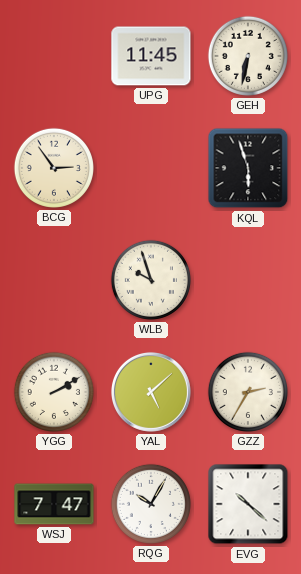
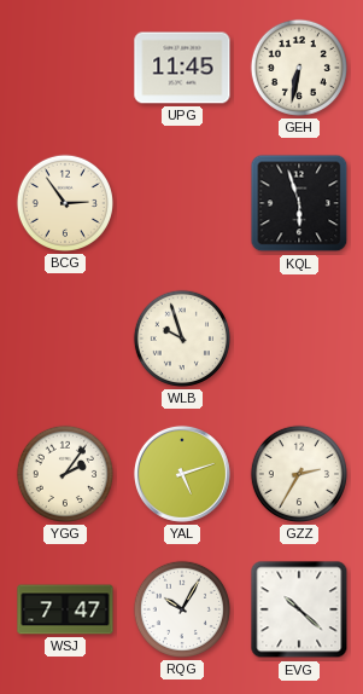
YGG: 2:10 -> 2:06 (65, 474)
YAL: 5:08 -> 5:12 (182, 474)
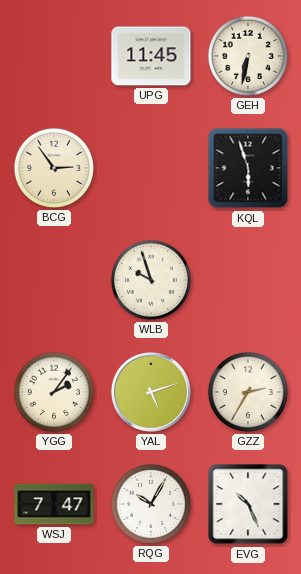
EVG: 10:22 -> 10:26 (248, 504)
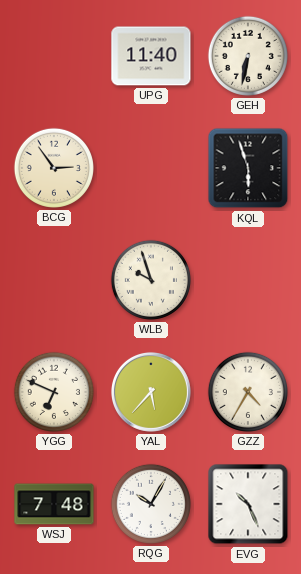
UPG: 11:45 -> 11:40 (151, 56)
YGG: 2:06 -> 6:49 (54, 392)
YAL: 5:12 -> 5:37 (151, 392)
GZZ: 2:35 -> 4:35 (248, 392)
WSJ: 7:47 -> 7:48 (54, 504)
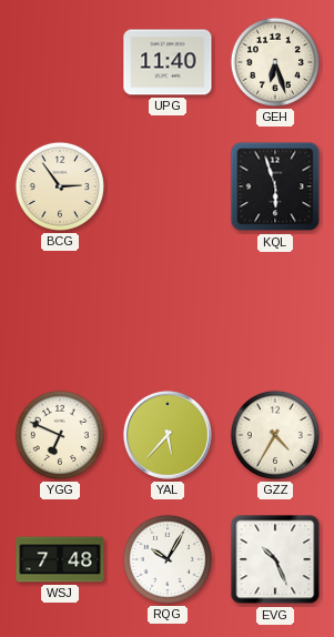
GEH: 6:32 -> 6:27 (275, 62)
WLB: 9:57 -> none (151, 280)
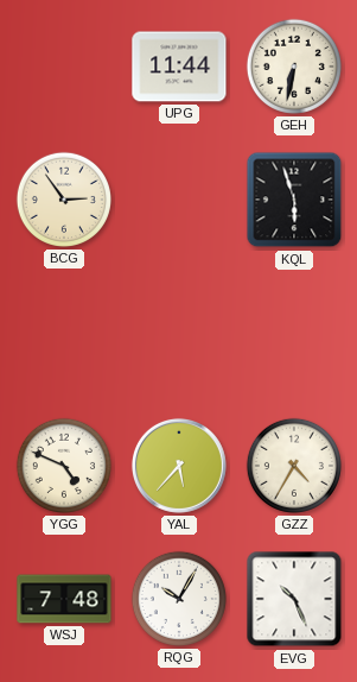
UPG: 11:40 -> 11:44 (179, 67)
GEH: 6:27 -> 6:32 (294, 67)
YGG: 6:49 -> 4:49 (64, 466)
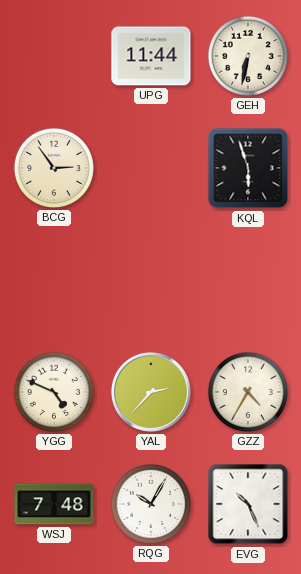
YAL: 5:37 -> 2:37 (151, 392)
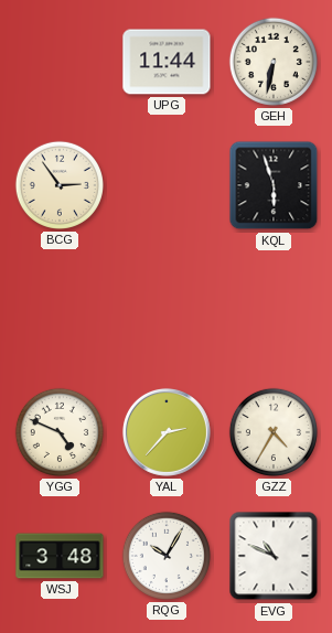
WSJ: 7:48 -> 3:48 (60, 556)
EVG: 10:26 -> 10:49 (274, 556)
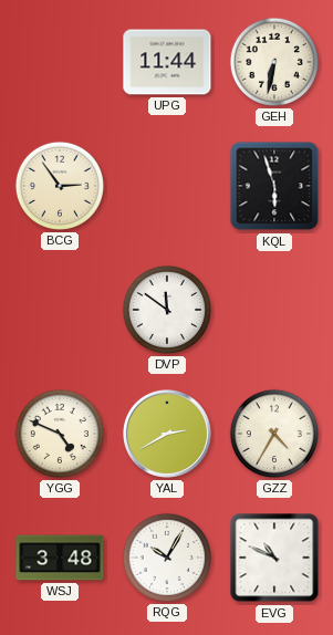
DVP: none -> 11:51 (167, 310)
YAL: 2:37 -> 2:40 (167, 434)
